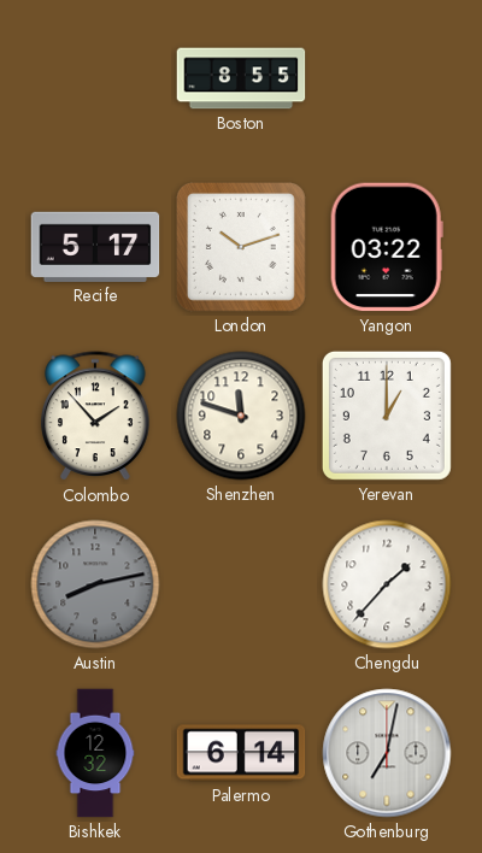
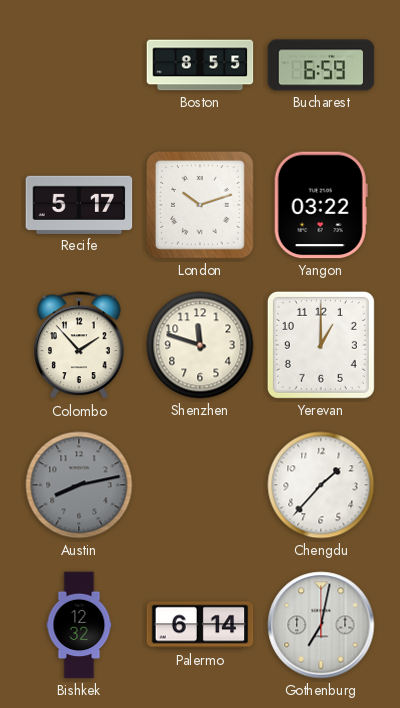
Bucharest: none -> 6:59 (321, 65)
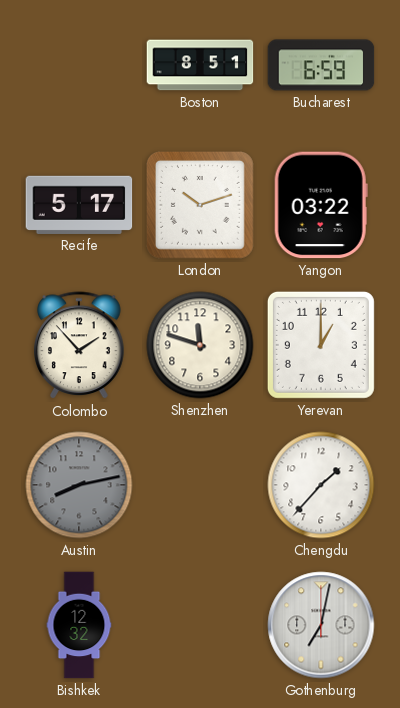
Boston: 8:55 -> 8:51 (200, 65)
Palermo: 6:14 -> none (200, 625)
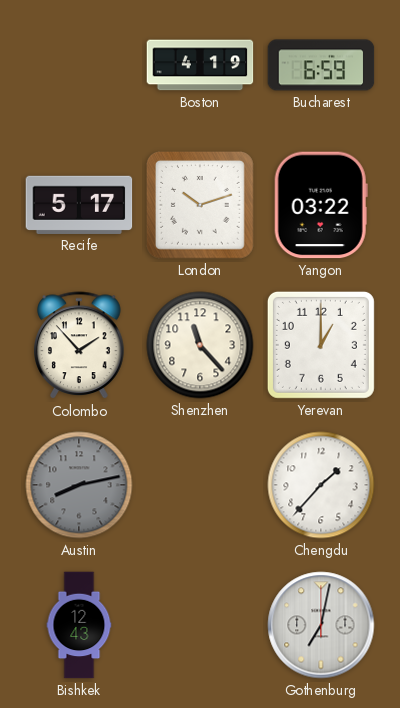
Boston: 8:51 -> 4:19 (200, 65)
Shenzhen: 11:48 -> 11:23 (200, 345)
Bishkek: 12:32 -> 12:43 (79, 625)
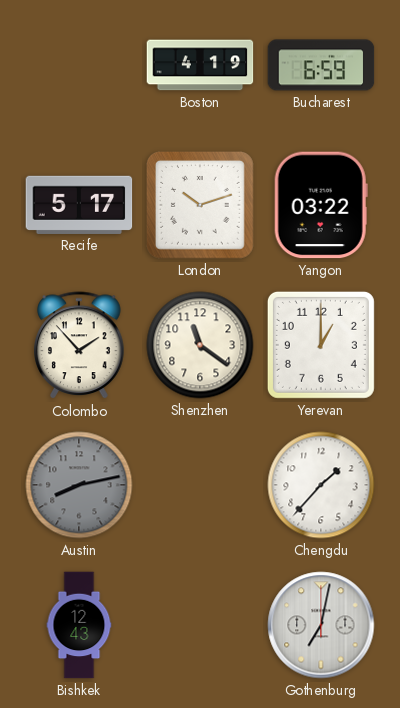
Shenzhen: 11:23 -> 11:21 (200, 345)
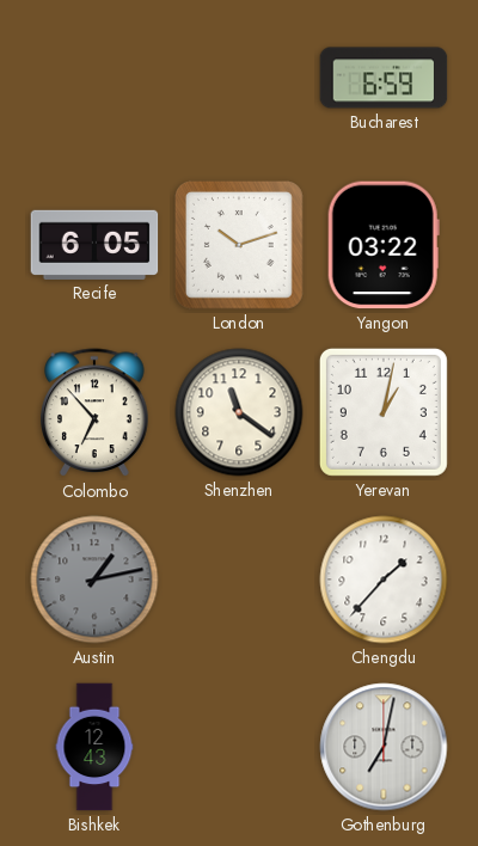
Boston: 4:19 -> none (200, 65)
Recife: 5:17 -> 6:05 (94, 245)
Colombo: 1:53 -> 6:53 (94, 413)
Yerevan: 1:00 -> 1:02 (384, 412)
Austin: 8:13 -> 1:13 (94, 580)
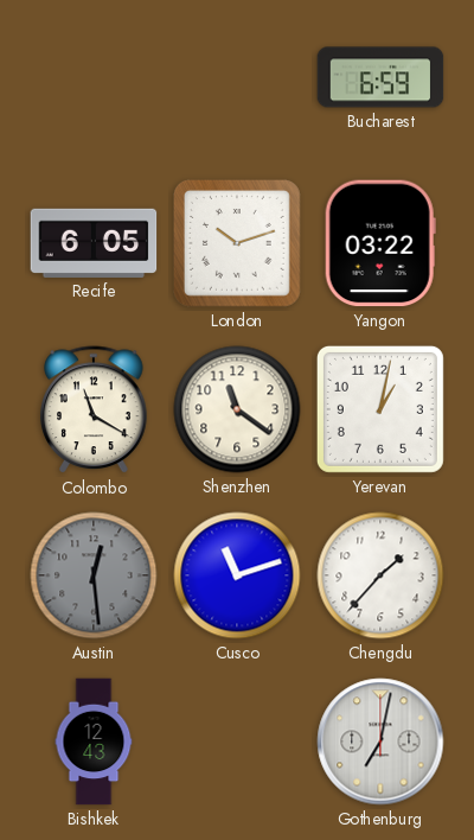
Colombo: 6:53 -> 11:20 (94, 411)
Austin: 1:13 -> 12:29 (94, 575)
Cusco: none -> 11:12 (237, 575)
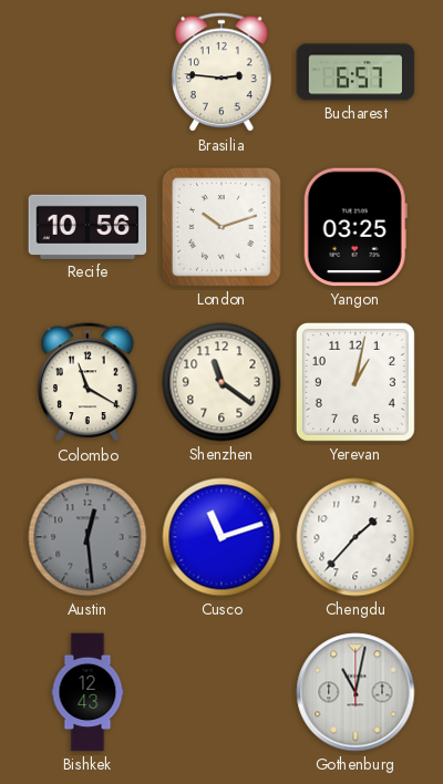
Brasilia: none -> 2:46 (221, 73)
Bucharest: 6:59 -> 6:57 (356, 72)
Recife: 6:05 -> 10:56 (87, 227)
Yangon: 03:22 -> 03:25 (356, 227)
Gothenburg: 7:02 -> 11:02 (356, 692)
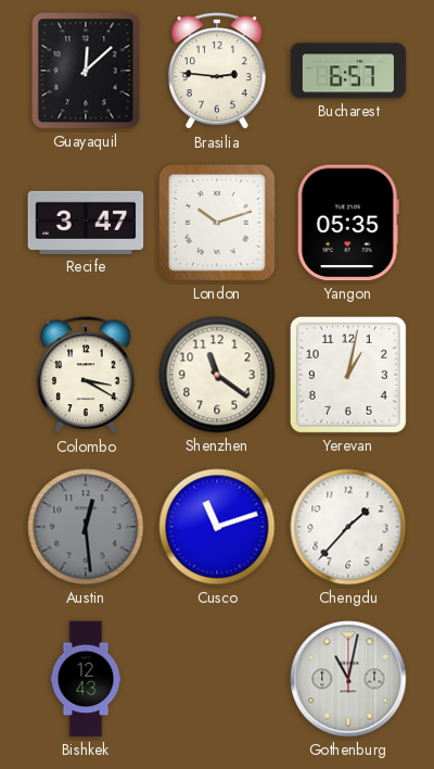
Guayaquil: none -> 12:08 (86, 71)
Recife: 10:56 -> 3:47 (86, 223)
Yangon: 03:25 -> 05:35 (348, 223)
Colombo: 11:20 -> 3:20 (86, 376)
